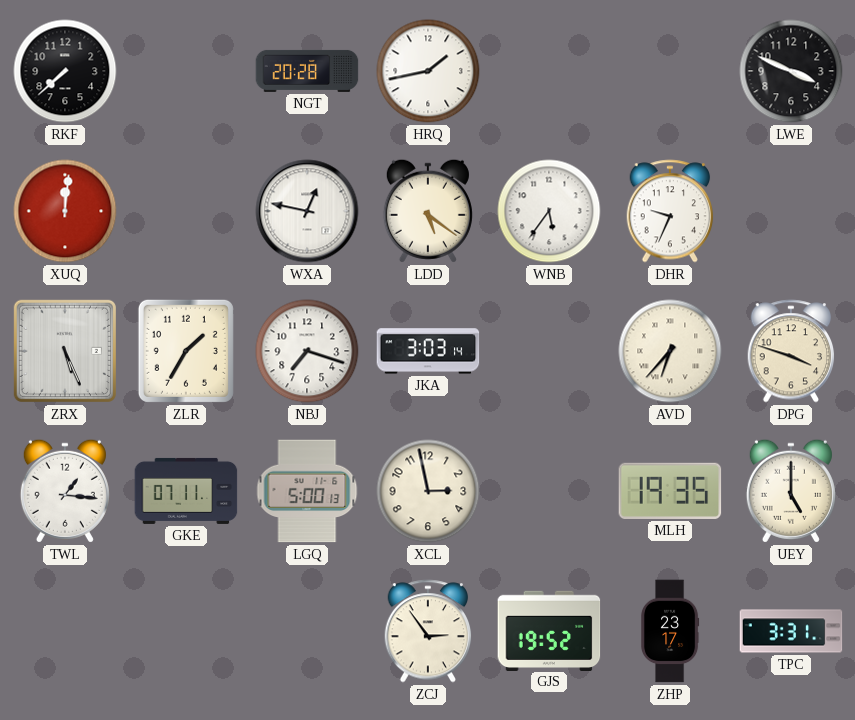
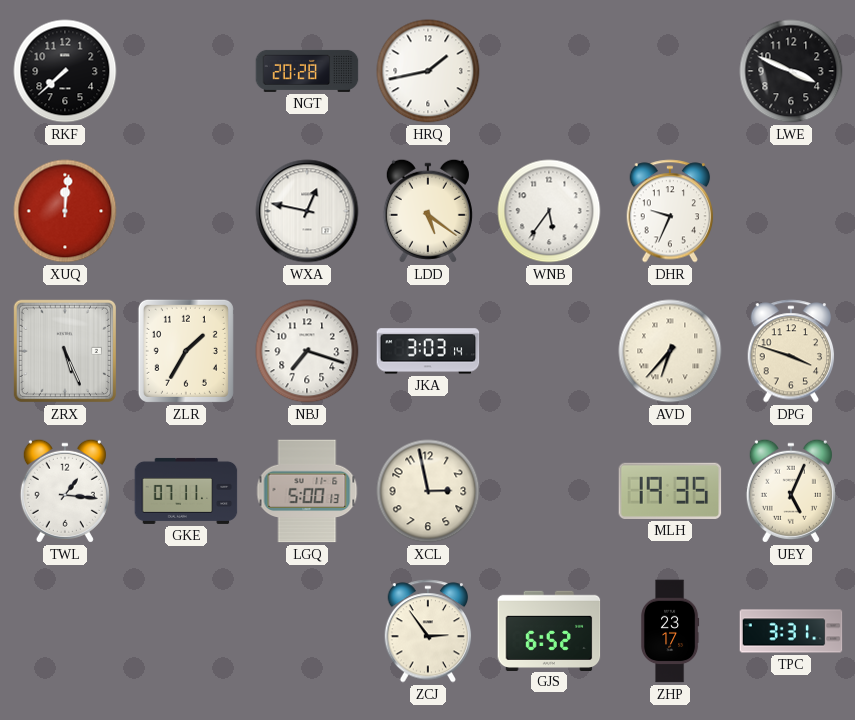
UEY: 5:00 -> 5:04 (791, 491)
GJS: 19:52 -> 6:52 (549, 630)
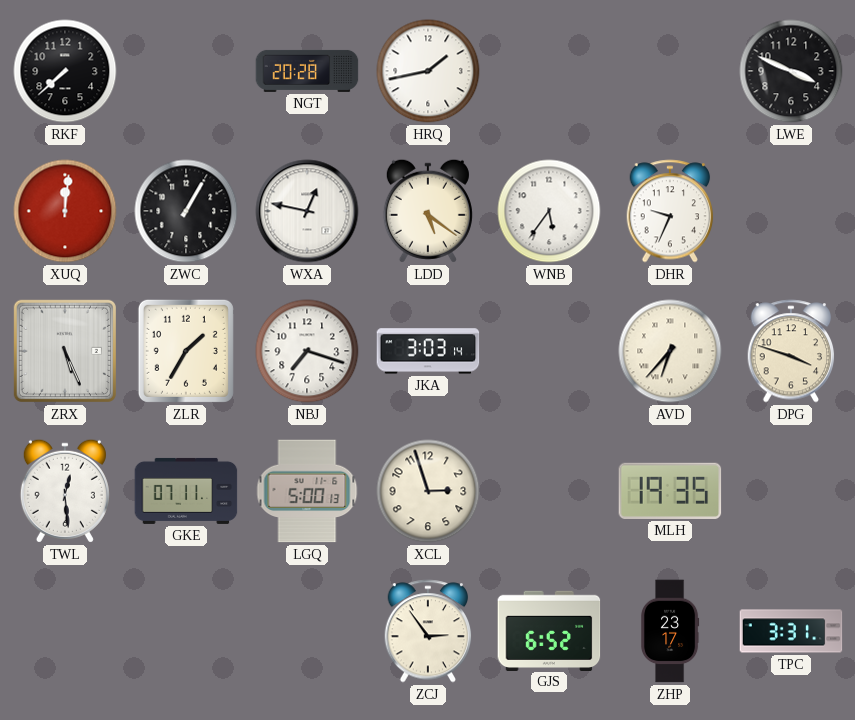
ZWC: none -> 1:05 (186, 211)
TWL: 1:16 -> 12:29 (65, 491)
XCL: 2:58 -> 2:57 (428, 491)
UEY: 5:04 -> none (791, 491)
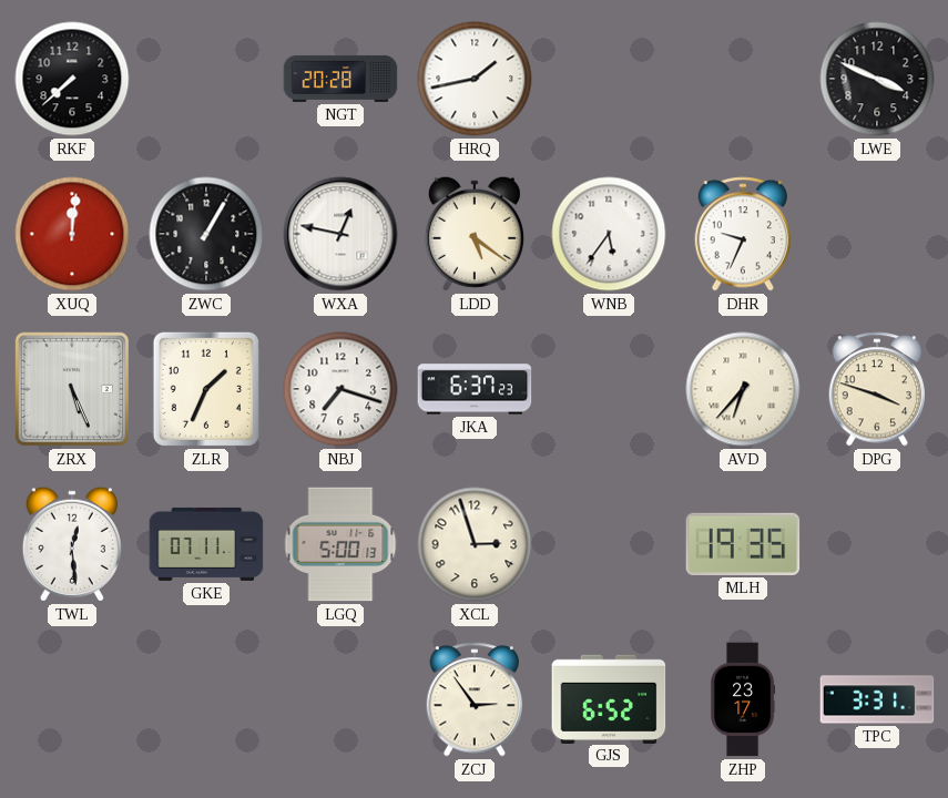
ZLR: 1:35 -> 1:34 (206, 389)
JKA: 3:03 -> 6:37 (475, 389)
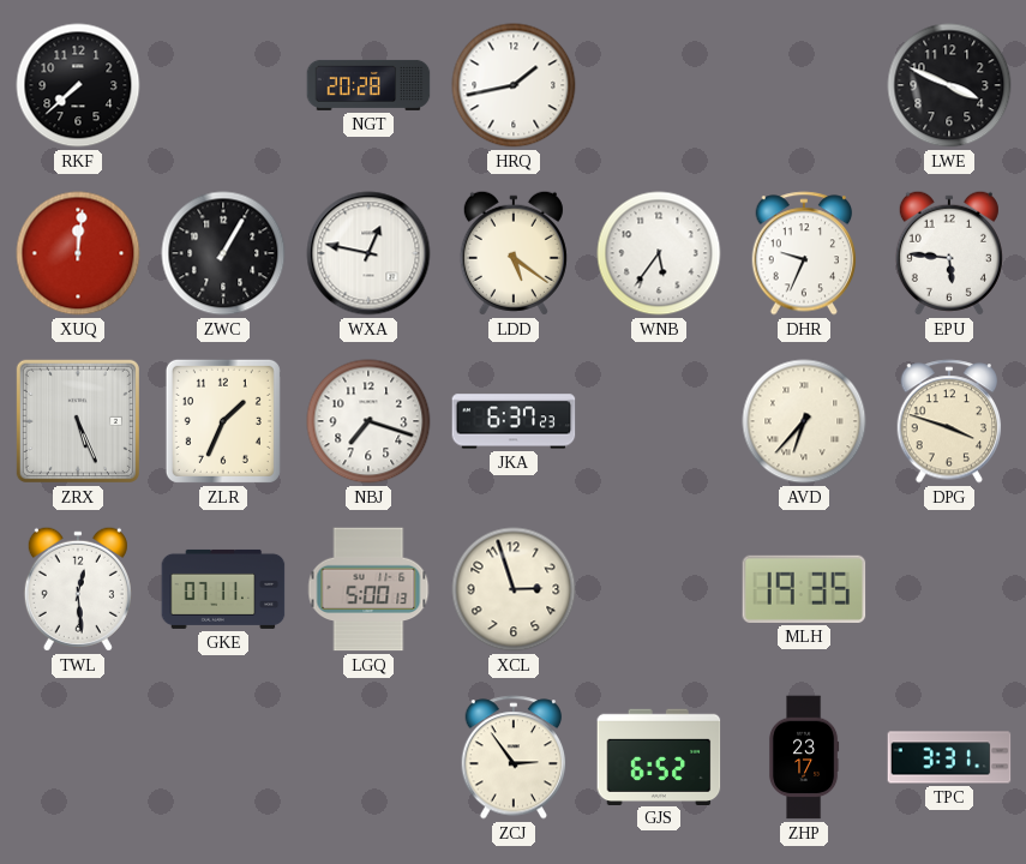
EPU: none -> 5:46 (949, 253)
